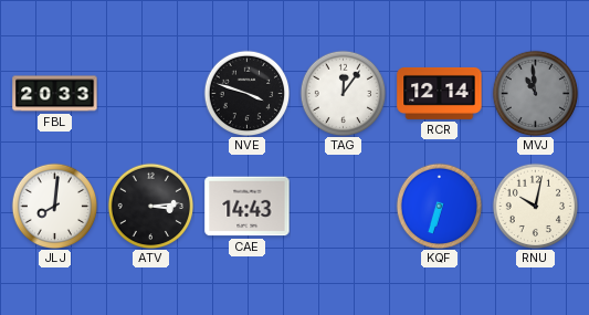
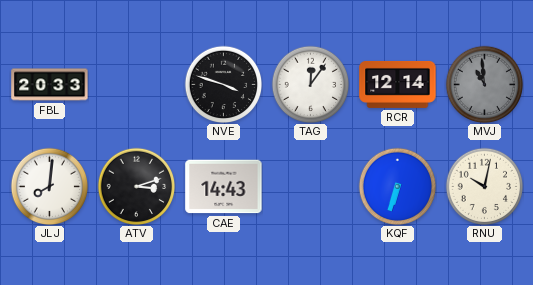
ATV: 3:14 -> 3:12 (136, 186)
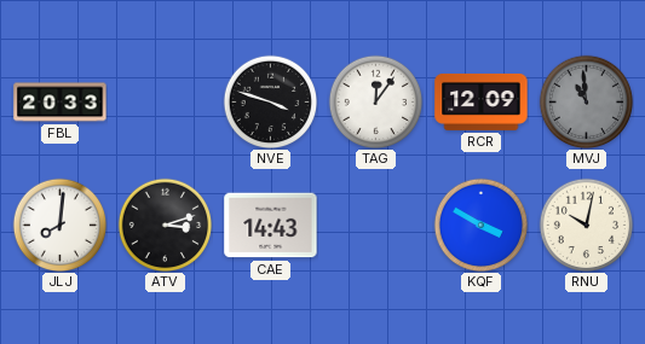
RCR: 12:14 -> 12:09 (482, 101)
KQF: 6:33 -> 3:50 (480, 225)
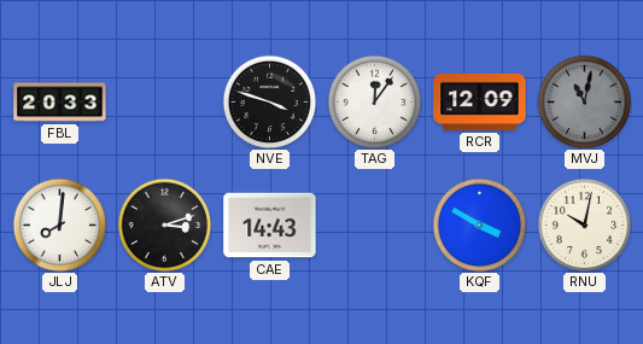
MVJ: 10:59 -> 11:02 (584, 101)
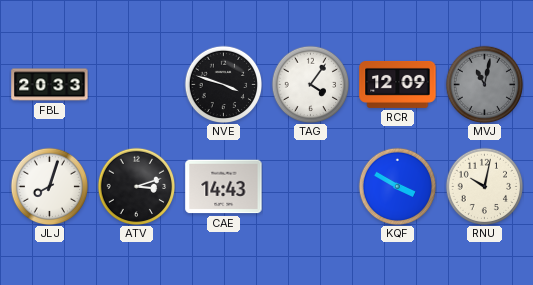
TAG: 12:06 -> 4:06 (310, 84)
JLJ: 8:01 -> 8:03 (49, 186)
